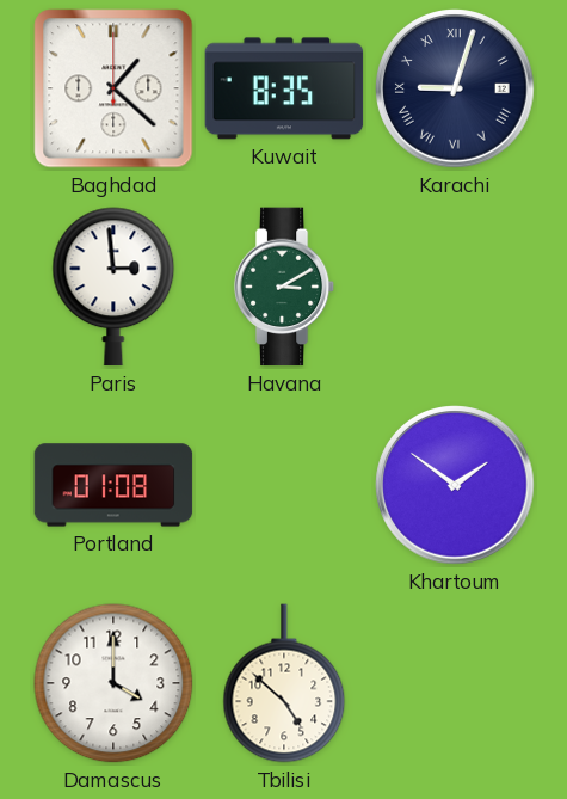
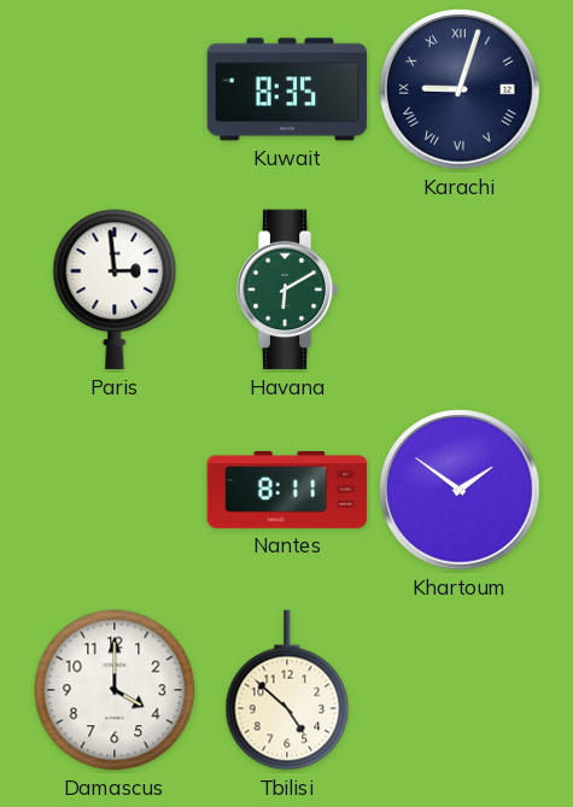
Baghdad: 1:22 -> none (113, 88)
Havana: 3:10 -> 6:10 (287, 290)
Portland: 01:08 -> none (113, 485)
Nantes: none -> 8:11 (287, 490)
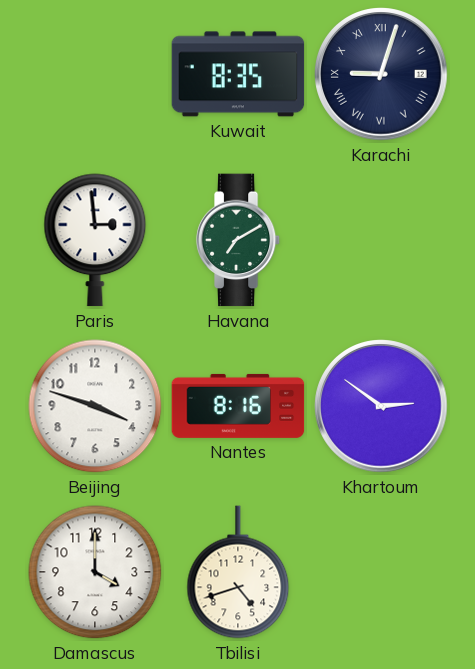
Havana: 6:10 -> 7:10 (238, 240)
Beijing: none -> 3:48 (95, 406)
Nantes: 8:11 -> 8:16 (238, 406)
Khartoum: 1:51 -> 2:51 (381, 406)
Tbilisi: 4:52 -> 4:42 (238, 572)
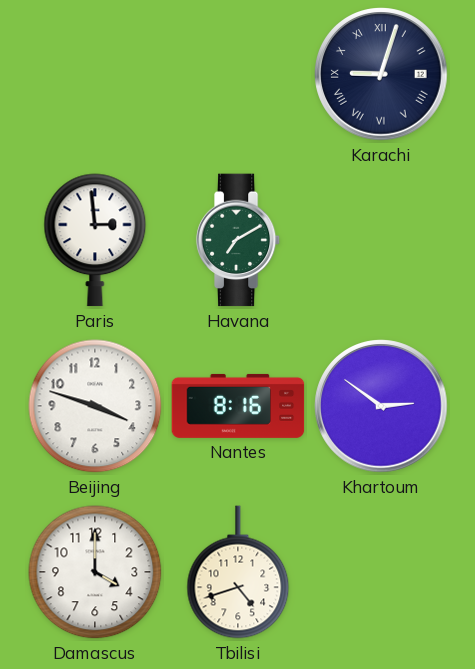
Kuwait: 8:35 -> none (238, 74)
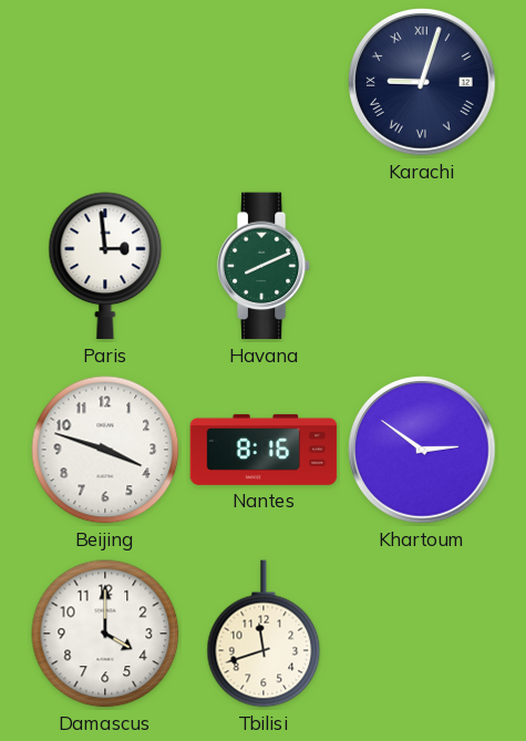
Havana: 7:10 -> 8:11 (264, 266)
Tbilisi: 4:42 -> 11:42 (264, 634)
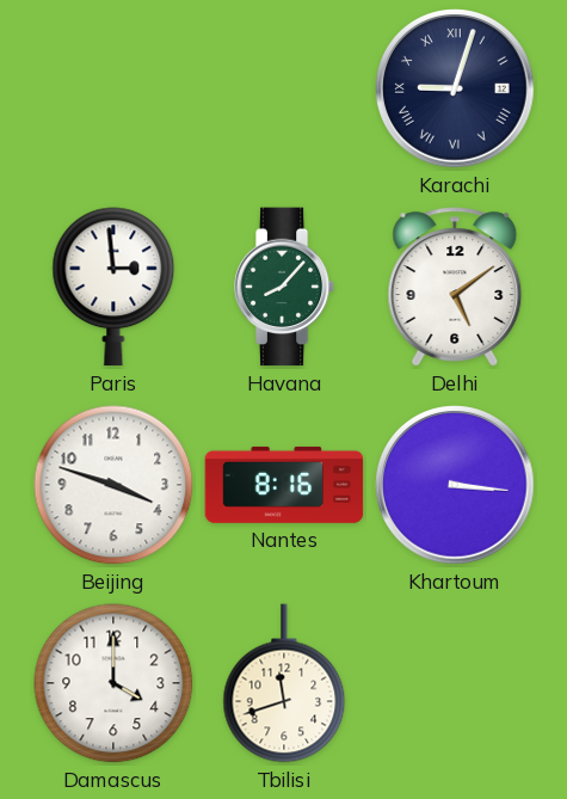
Havana: 8:11 -> 8:07 (284, 287)
Delhi: none -> 5:09 (455, 287)
Khartoum: 2:51 -> 3:16 (455, 485)
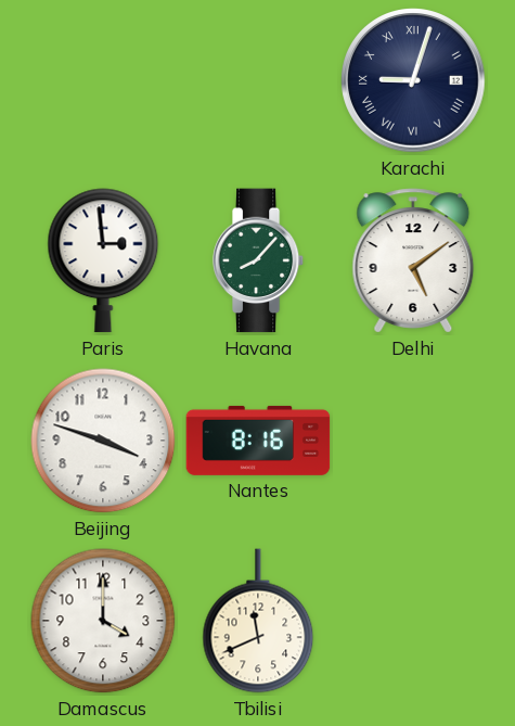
Khartoum: 3:16 -> none (455, 485)
Tbilisi: 11:42 -> 11:41 (258, 621)
